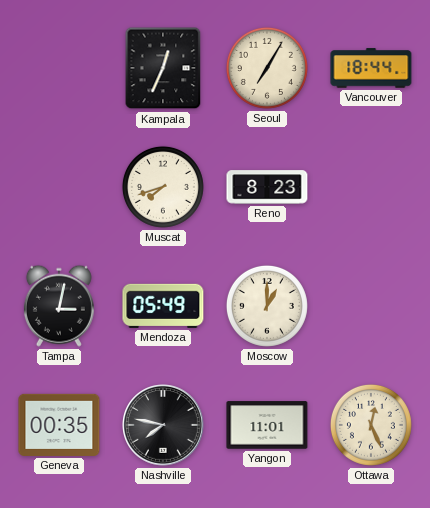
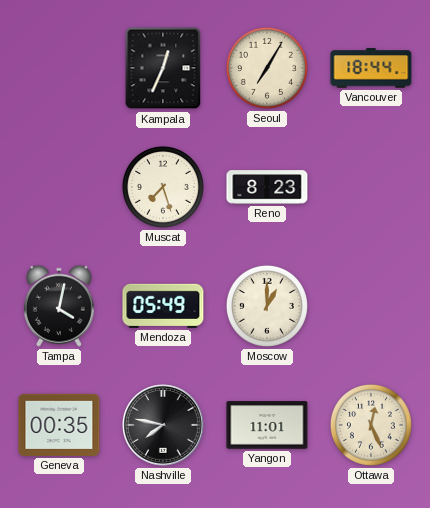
Muscat: 7:42 -> 7:27 (163, 187)
Tampa: 3:02 -> 4:02 (59, 306)
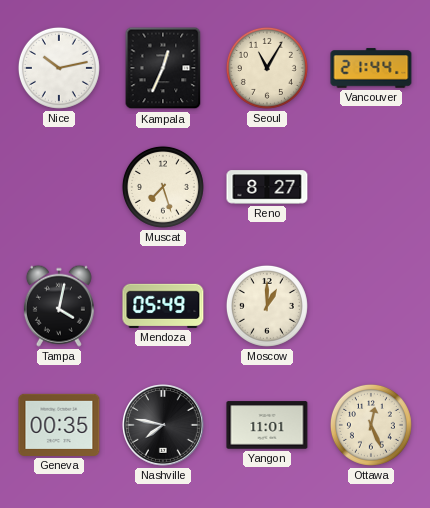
Nice: none -> 10:13 (59, 68)
Seoul: 7:05 -> 11:05 (267, 68)
Vancouver: 18:44 -> 21:44 (371, 68)
Reno: 8:23 -> 8:27 (267, 187)
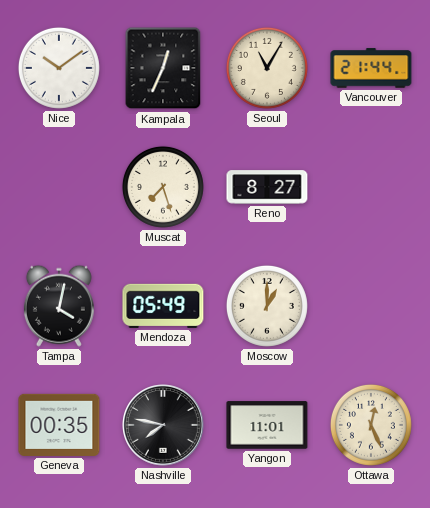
Nice: 10:13 -> 10:09 (59, 68)
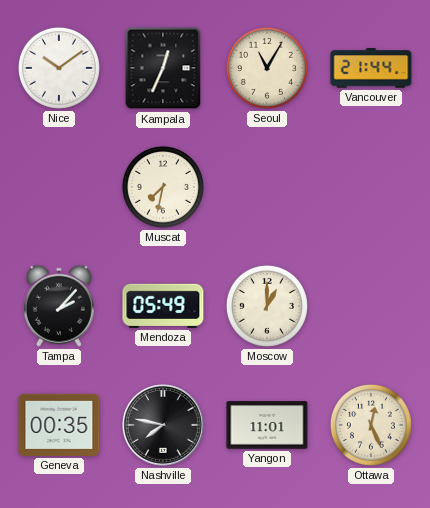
Muscat: 7:27 -> 7:32 (163, 187)
Reno: 8:27 -> none (267, 187)
Tampa: 4:02 -> 2:07 (59, 306)
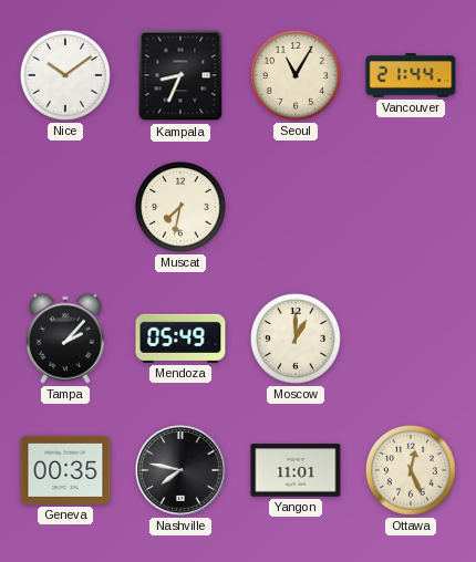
Kampala: 12:34 -> 8:34 (180, 75)
